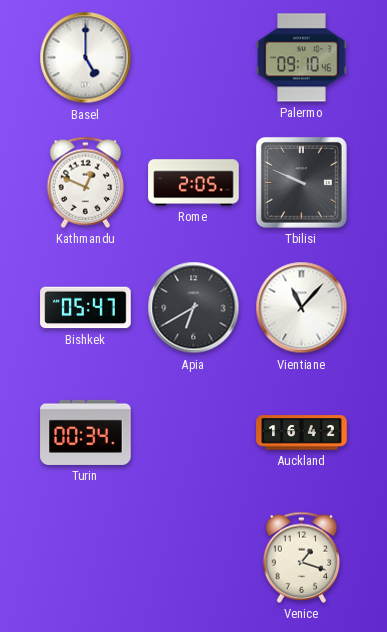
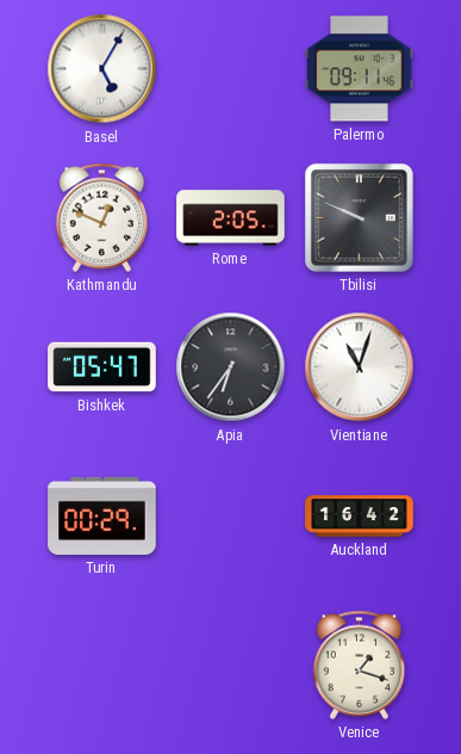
Basel: 5:00 -> 5:05 (102, 69)
Palermo: 09:10 -> 09:11 (360, 69)
Apia: 6:40 -> 6:36 (231, 367)
Vientiane: 11:07 -> 11:03 (360, 367)
Turin: 00:34 -> 00:29 (102, 515)
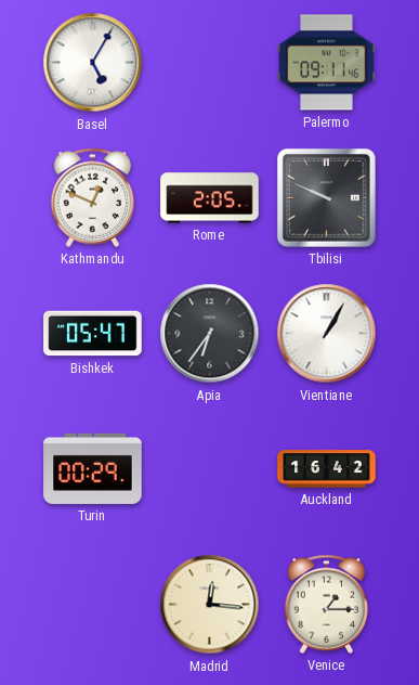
Vientiane: 11:03 -> 1:05 (327, 334)
Madrid: none -> 12:16 (210, 605)
Venice: 1:18 -> 1:15 (327, 604)
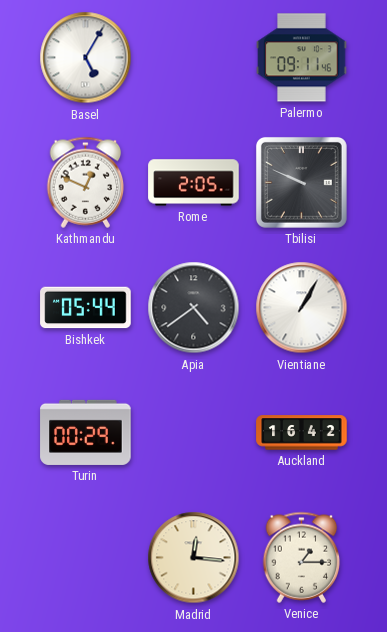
Bishkek: 05:47 -> 05:44 (86, 308)
Apia: 6:36 -> 4:39 (194, 308)
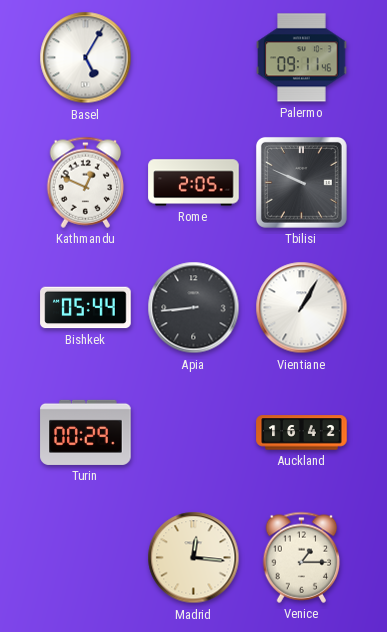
Apia: 4:39 -> 8:44 (194, 308)
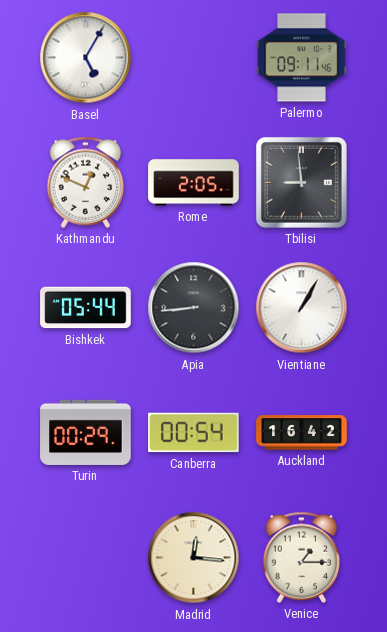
Tbilisi: 9:49 -> 8:59 (301, 182)
Canberra: none -> 00:54 (194, 433)
